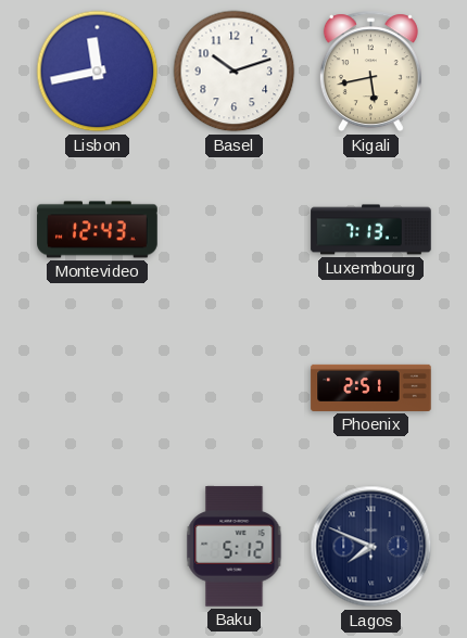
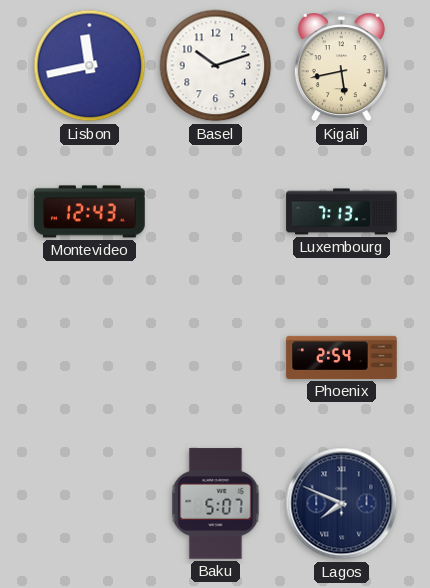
Phoenix: 2:51 -> 2:54 (342, 357)
Baku: 5:12 -> 5:07 (216, 504)
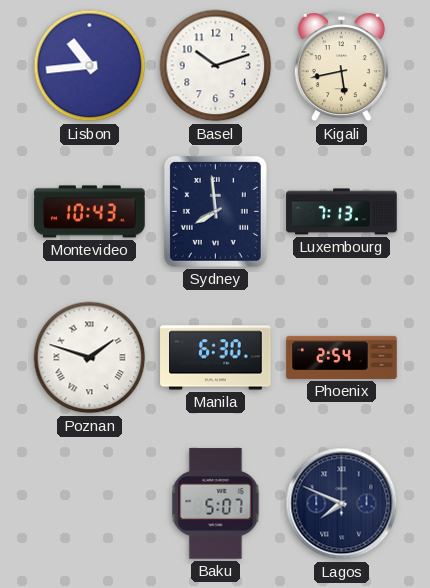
Lisbon: 11:43 -> 10:44 (90, 66)
Montevideo: 12:43 -> 10:43 (90, 212)
Sydney: none -> 7:59 (215, 211)
Poznan: none -> 1:48 (90, 358)
Manila: none -> 6:30 (216, 358)
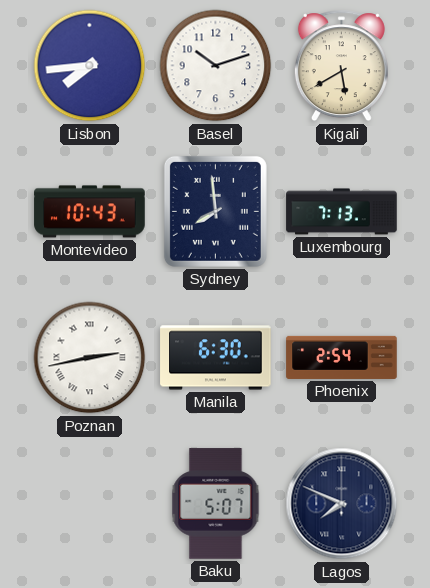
Lisbon: 10:44 -> 7:44 (90, 66)
Kigali: 5:43 -> 5:40 (341, 66)
Poznan: 1:48 -> 2:43 (90, 358)
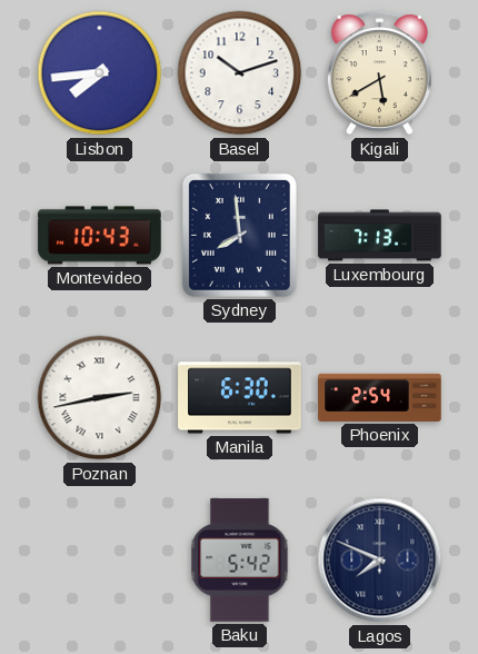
Baku: 5:07 -> 5:42 (240, 561)
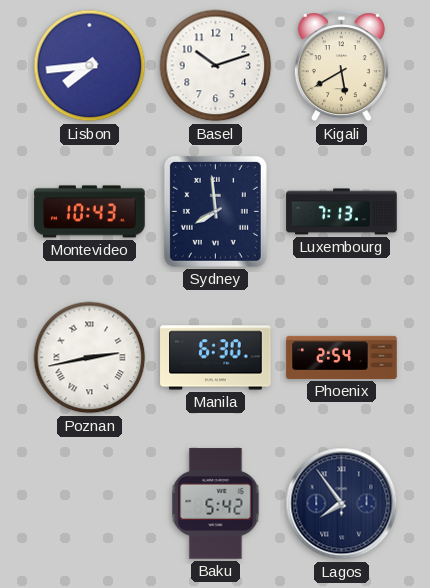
Lagos: 7:49 -> 7:54 (342, 504)
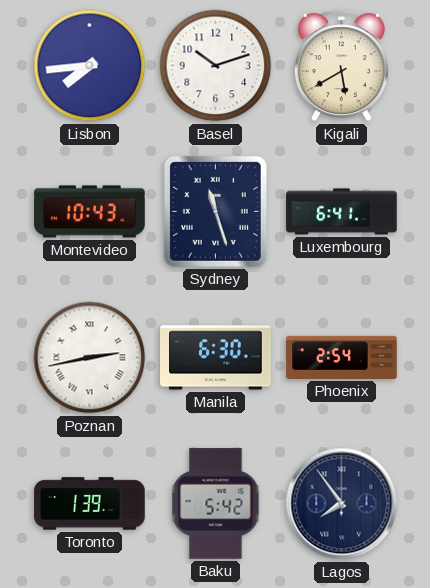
Sydney: 7:59 -> 11:27 (215, 211)
Luxembourg: 7:13 -> 6:41 (342, 212)
Toronto: none -> 1:39 (90, 504)
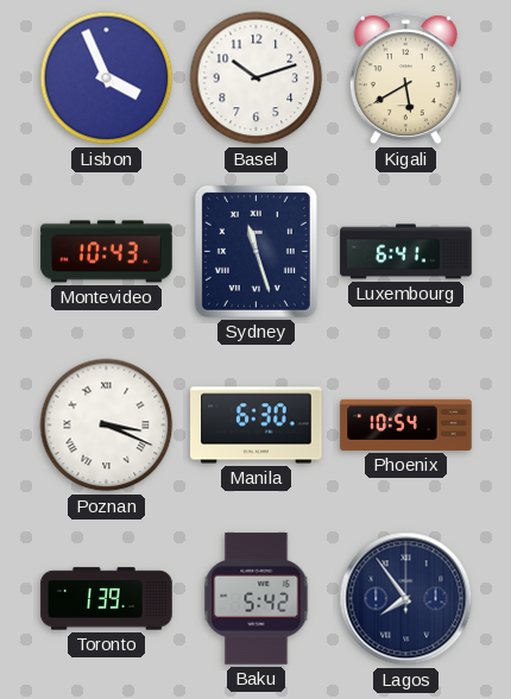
Lisbon: 7:44 -> 3:56 (107, 78)
Poznan: 2:43 -> 3:19 (107, 426)
Phoenix: 2:54 -> 10:54 (406, 424)
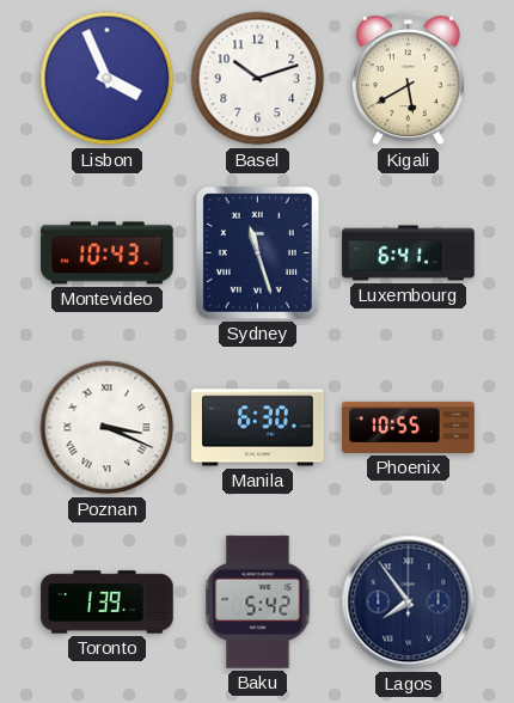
Phoenix: 10:54 -> 10:55 (409, 427)
